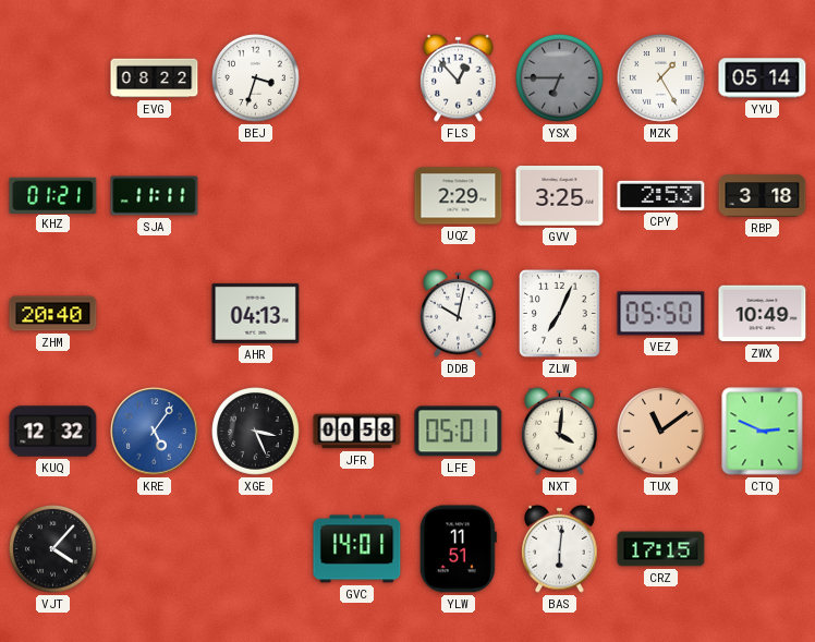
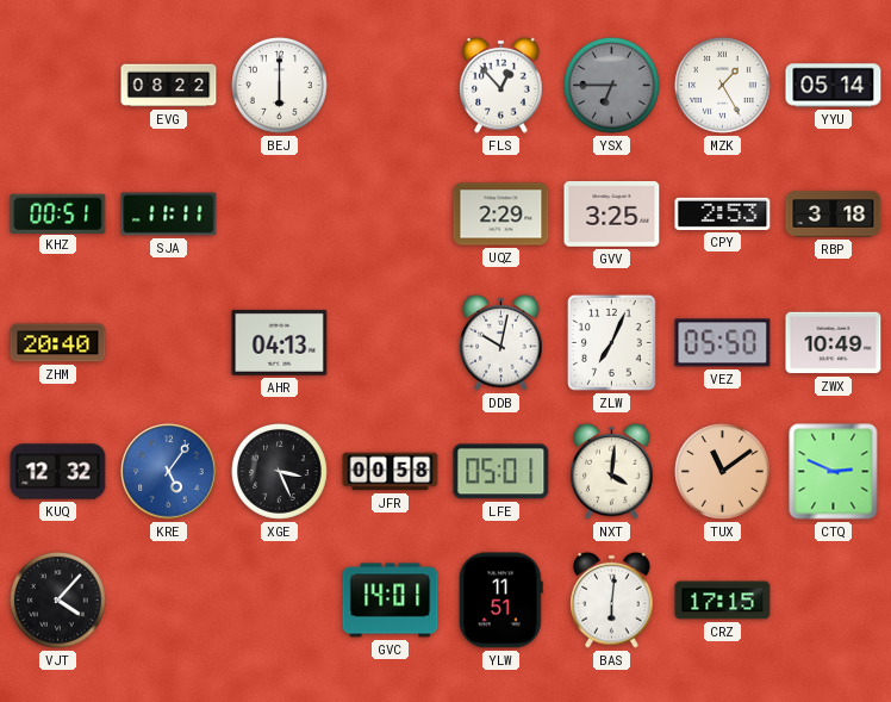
BEJ: 3:33 -> 6:00 (280, 86)
KHZ: 01:21 -> 00:51 (58, 213)
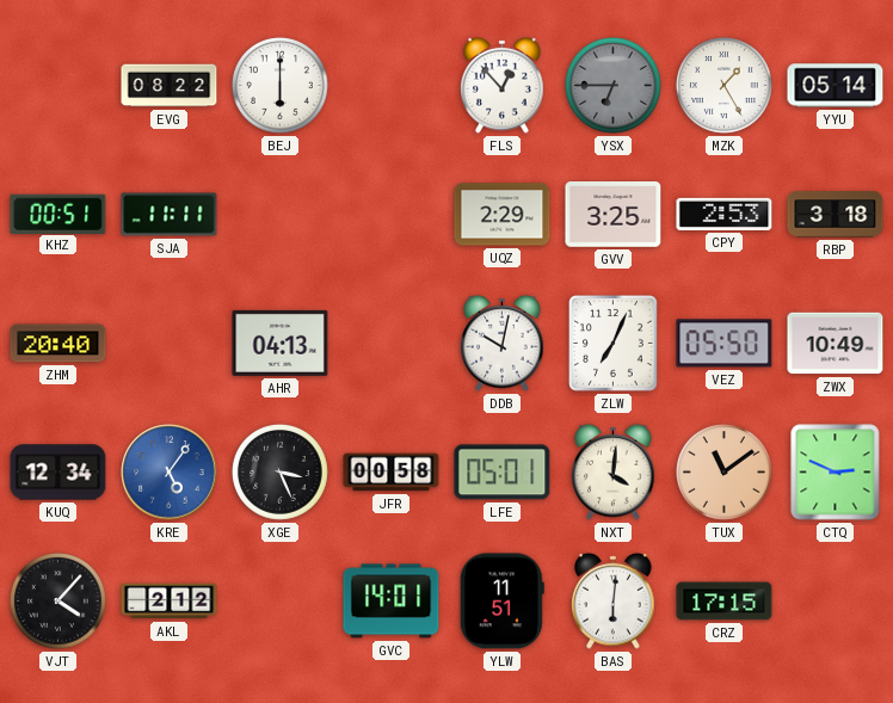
KUQ: 12:32 -> 12:34 (58, 473)
AKL: none -> 2:12 (170, 602)
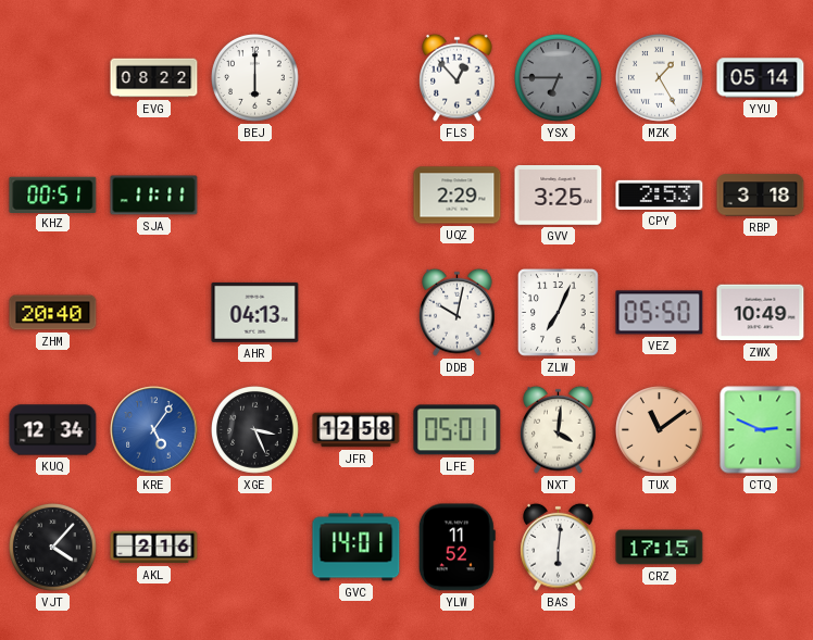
JFR: 00:58 -> 12:58 (357, 430)
AKL: 2:12 -> 2:16 (154, 548)
YLW: 11:51 -> 11:52 (456, 548)
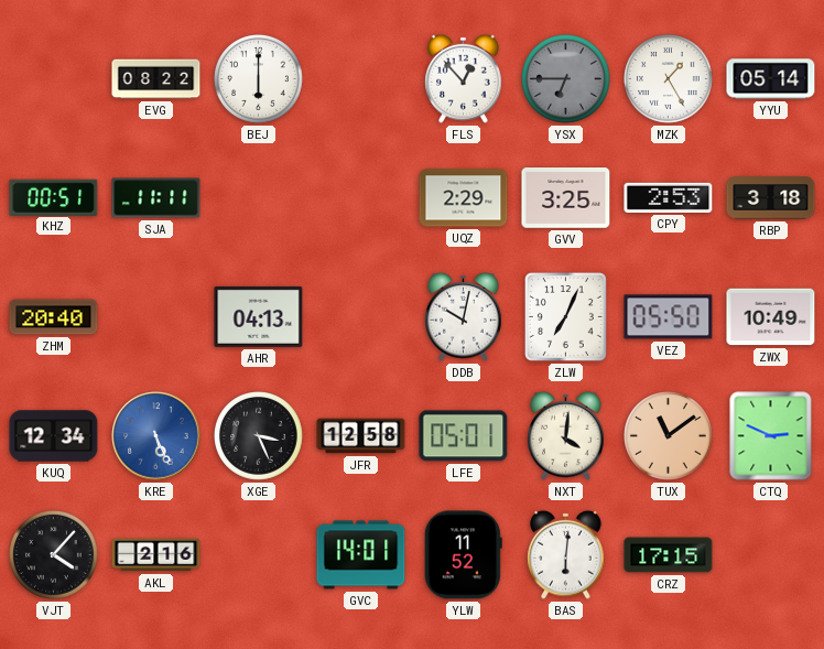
KRE: 5:06 -> 5:26 (156, 436)
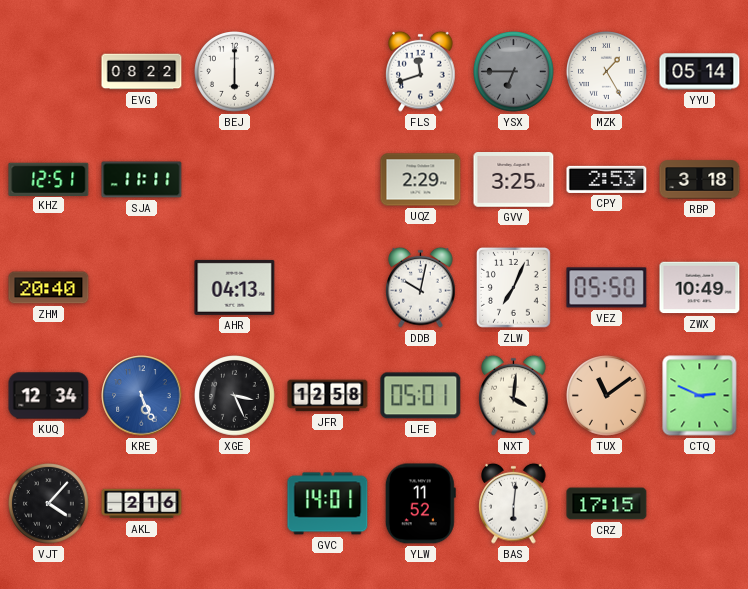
FLS: 12:53 -> 11:42 (421, 71)
KHZ: 00:51 -> 12:51 (49, 179)
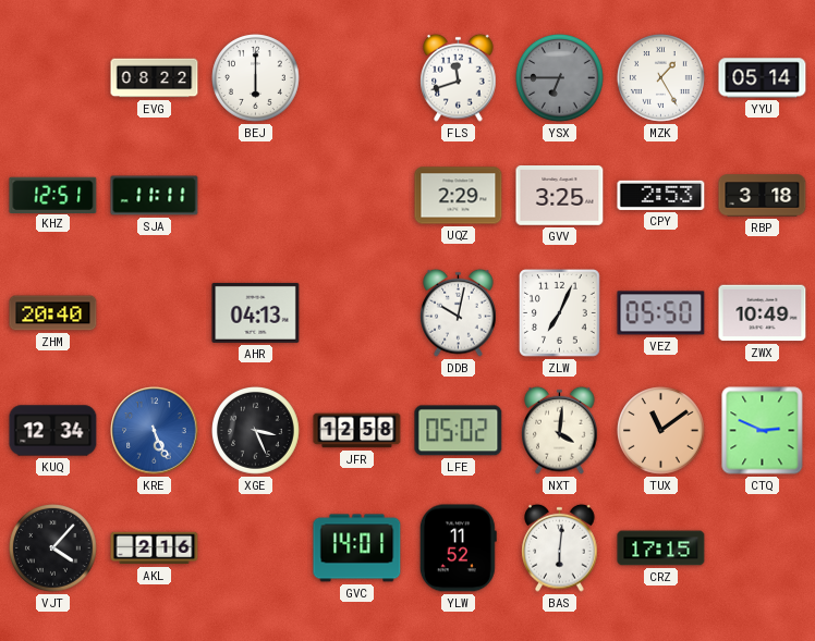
LFE: 05:01 -> 05:02 (459, 431)
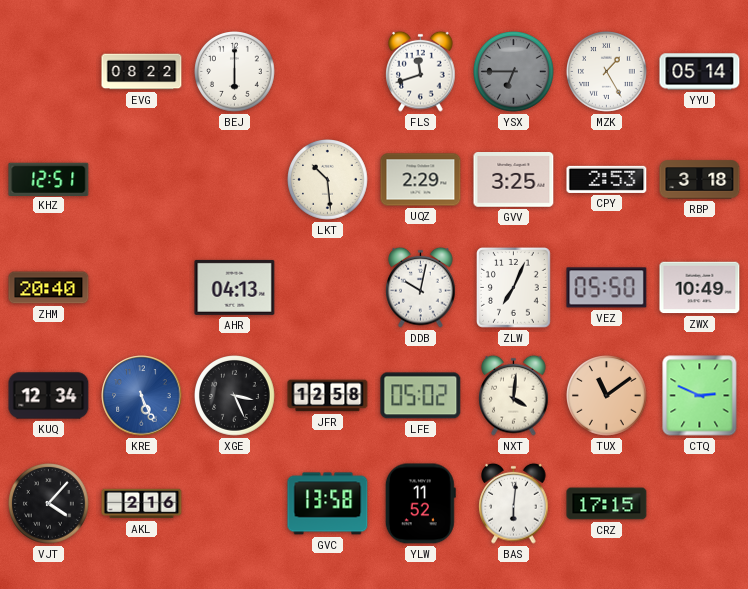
SJA: 11:11 -> none (155, 196)
LKT: none -> 10:29 (328, 180)
GVC: 14:01 -> 13:58 (328, 504)
